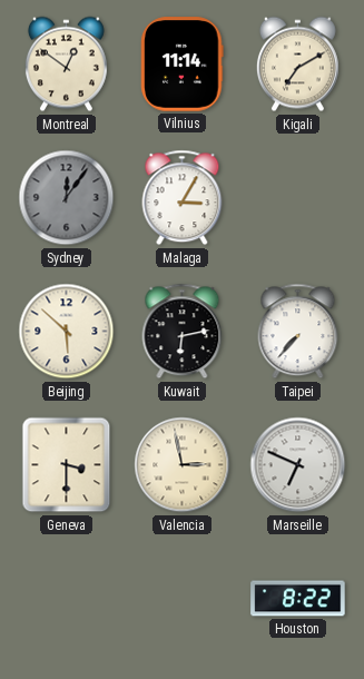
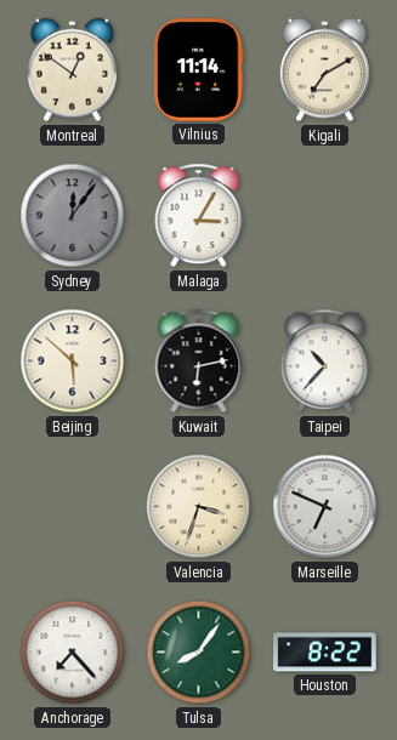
Taipei: 7:37 -> 10:37 (325, 362)
Geneva: 3:30 -> none (67, 465)
Valencia: 2:58 -> 3:33 (199, 507)
Anchorage: none -> 7:23 (73, 653)
Tulsa: none -> 8:06 (199, 653)
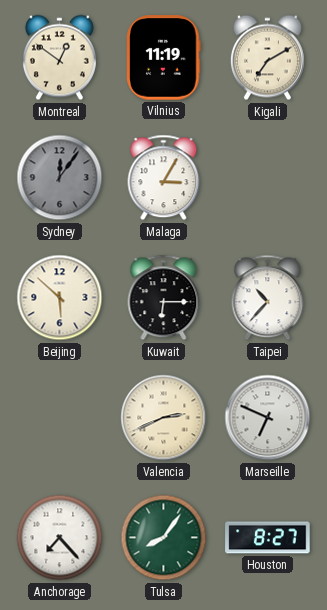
Vilnius: 11:14 -> 11:19 (164, 58)
Kuwait: 6:13 -> 6:15 (164, 298)
Valencia: 3:33 -> 2:41 (164, 418)
Houston: 8:22 -> 8:27 (268, 538)
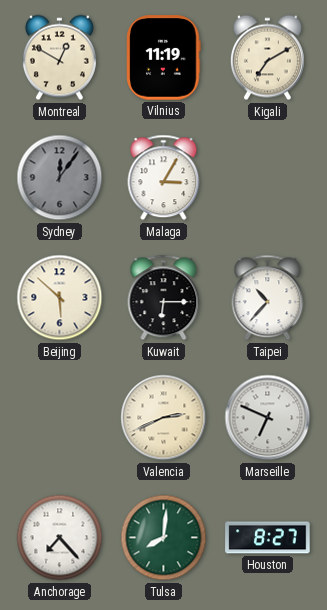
Montreal: 12:51 -> 12:50 (59, 58)
Tulsa: 8:06 -> 8:01 (164, 538)
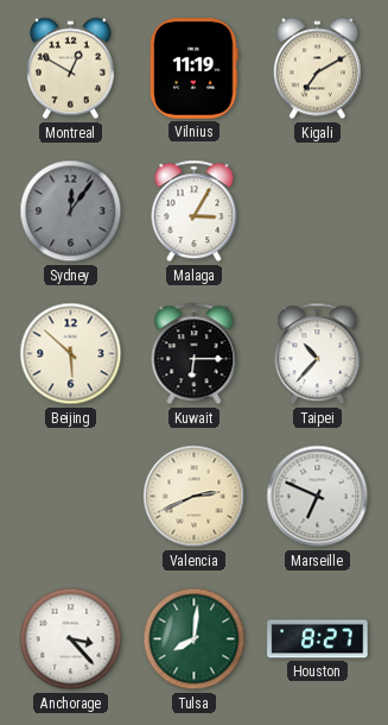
Anchorage: 7:23 -> 3:23 (71, 639)
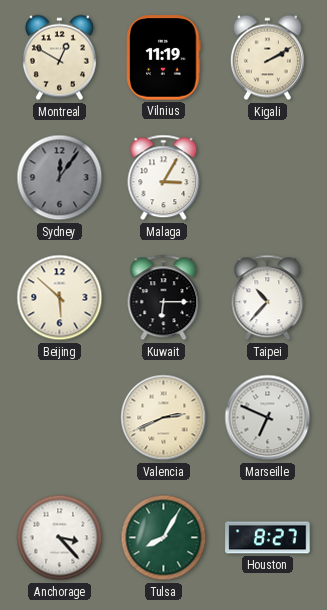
Kigali: 7:10 -> 2:10 (267, 58)
Tulsa: 8:01 -> 8:05 (164, 538)
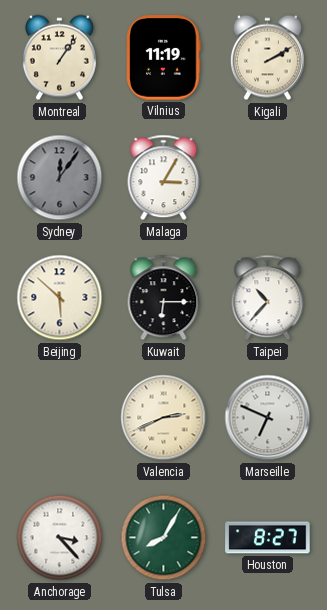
Montreal: 12:50 -> 1:06 (59, 58)
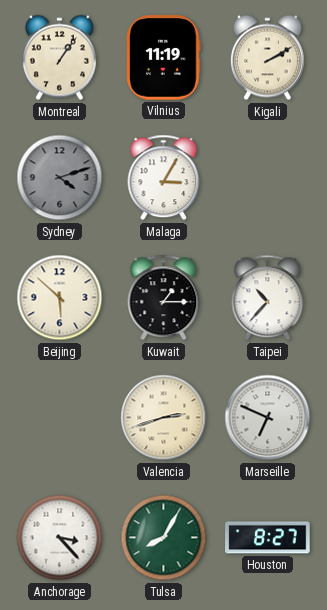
Sydney: 12:06 -> 4:12 (60, 178)
Kuwait: 6:15 -> 1:15 (164, 298)
Valencia: 2:41 -> 2:42 (164, 418)
